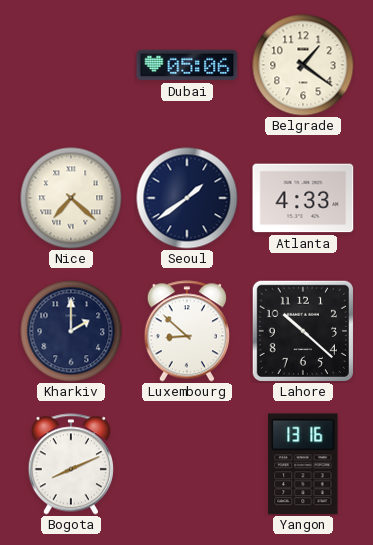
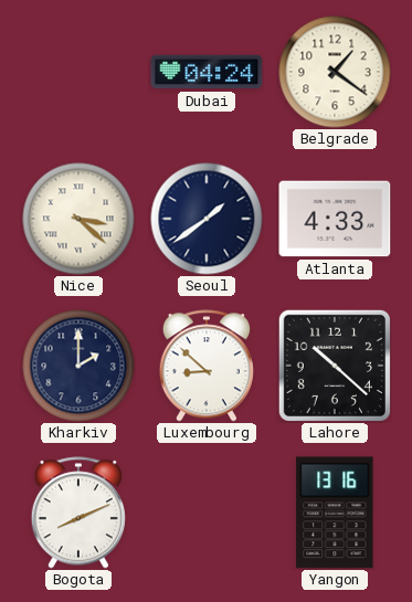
Dubai: 05:06 -> 04:24 (207, 72)
Nice: 7:22 -> 3:22 (78, 219)
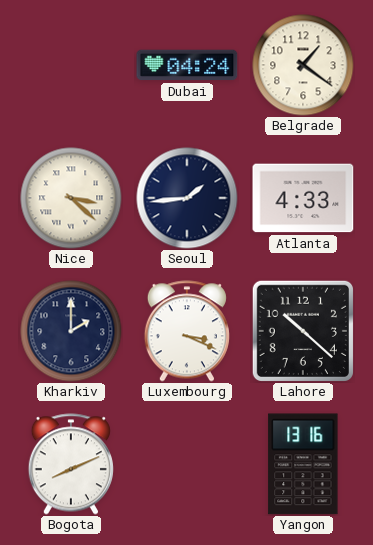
Seoul: 1:39 -> 1:44 (187, 198)
Luxembourg: 8:52 -> 3:19 (187, 331)
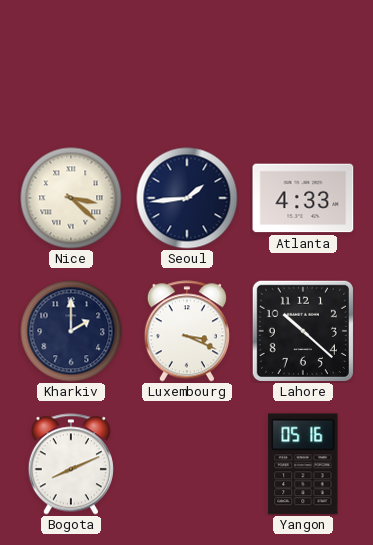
Dubai: 04:24 -> none (187, 65)
Belgrade: 1:21 -> none (303, 65)
Yangon: 13:16 -> 05:16 (303, 464)
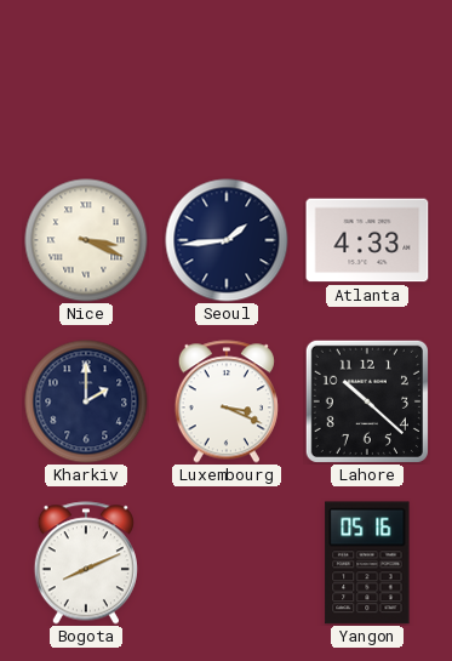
Nice: 3:22 -> 3:19 (86, 240)
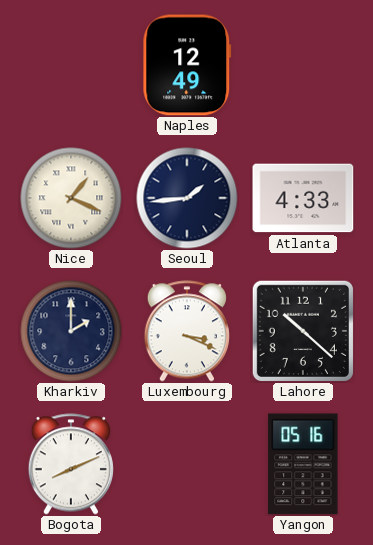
Naples: none -> 12:49 (187, 65)
Nice: 3:19 -> 1:19 (71, 198)
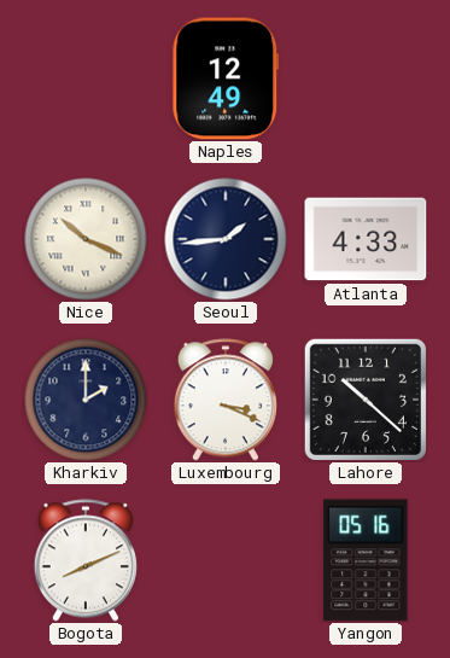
Nice: 1:19 -> 10:19 (86, 239)
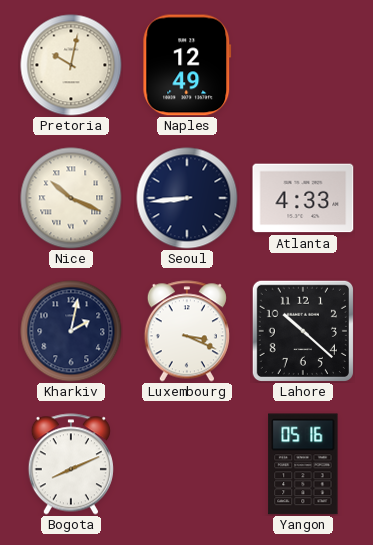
Pretoria: none -> 10:02 (71, 65)
Seoul: 1:44 -> 8:44 (187, 198)
Kharkiv: 2:00 -> 2:02 (71, 331)
